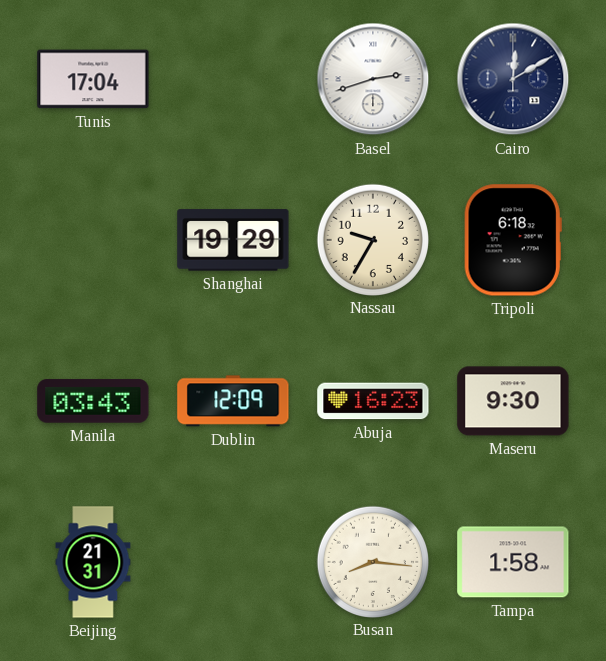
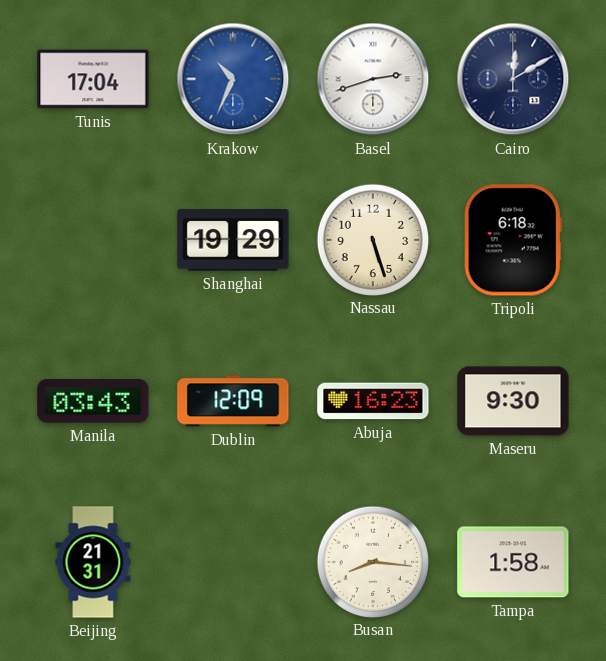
Krakow: none -> 10:34 (233, 79)
Nassau: 9:35 -> 5:27 (372, 239)
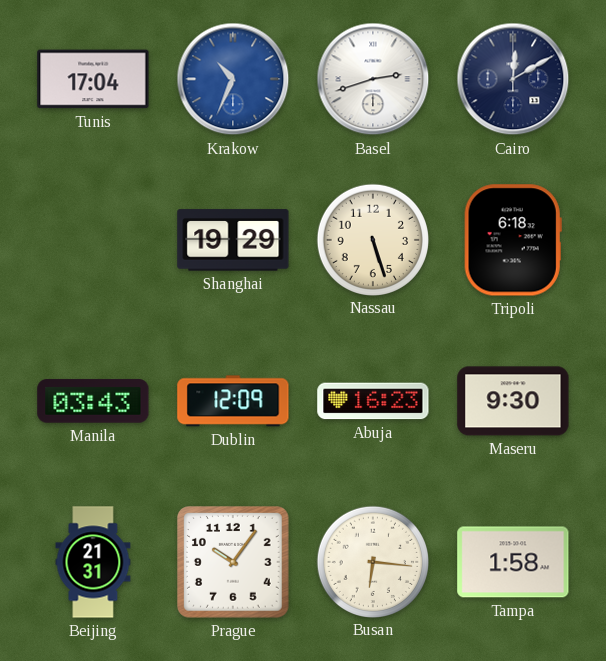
Prague: none -> 10:06 (234, 563)
Busan: 8:16 -> 6:16 (372, 561)
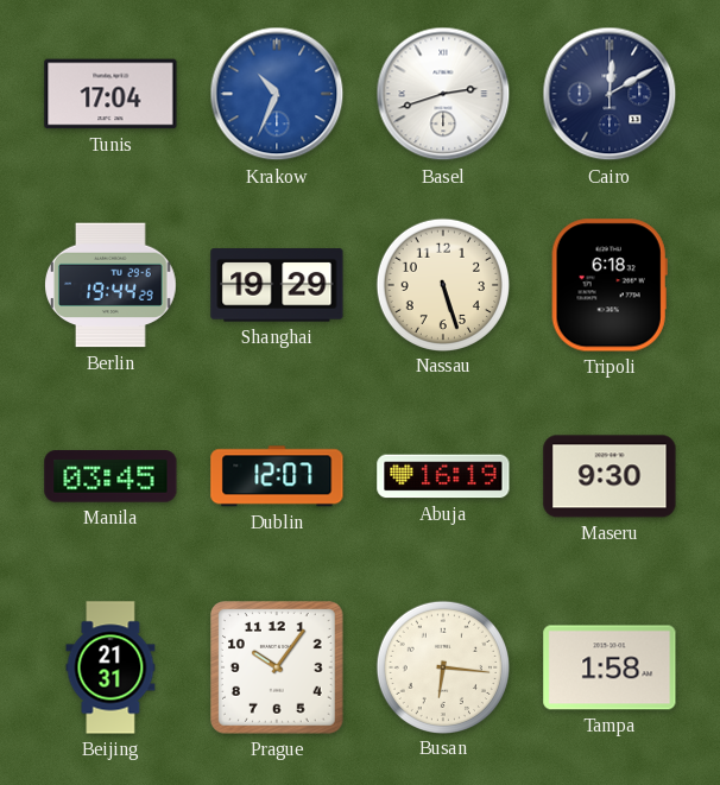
Berlin: none -> 19:44 (112, 285)
Manila: 03:43 -> 03:45 (110, 476)
Dublin: 12:09 -> 12:07 (277, 476)
Abuja: 16:23 -> 16:19 (443, 476)
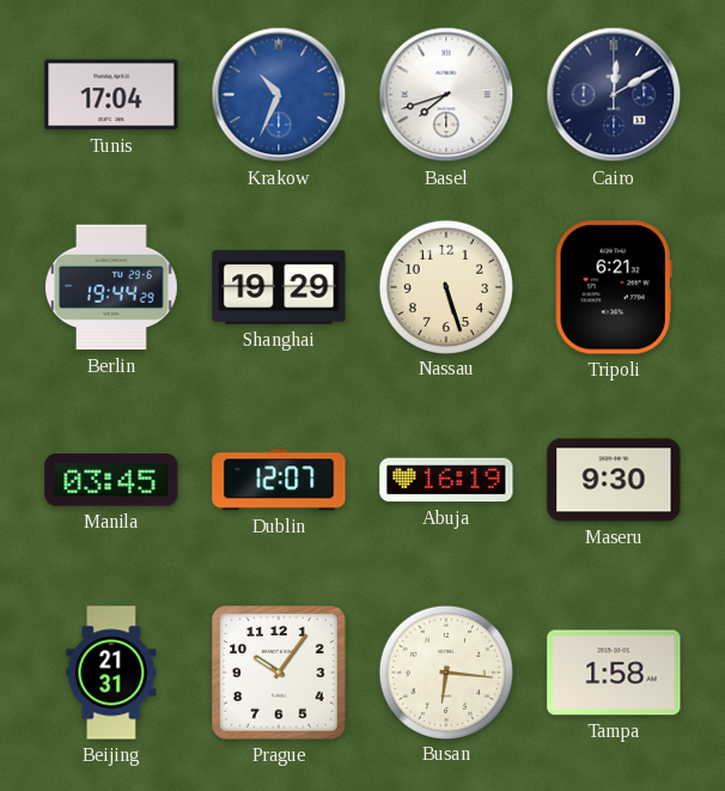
Basel: 2:42 -> 7:42 (446, 95)
Tripoli: 6:18 -> 6:21 (614, 287)
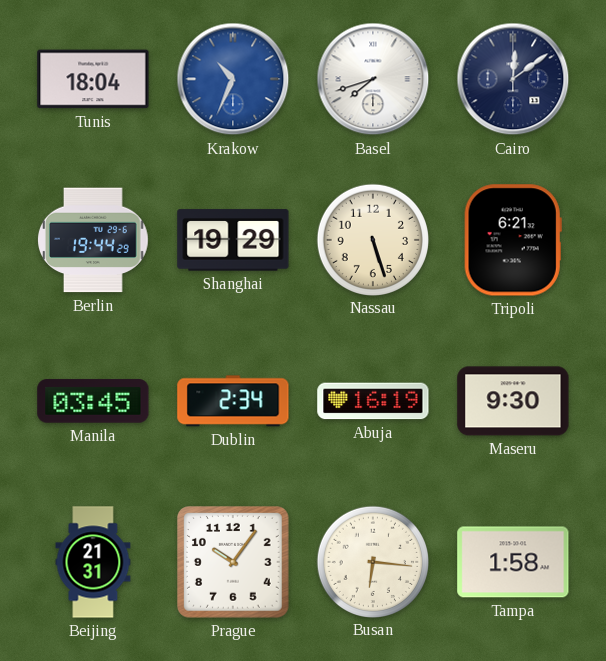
Tunis: 17:04 -> 18:04 (93, 79)
Cairo: 12:10 -> 12:09 (513, 79)
Dublin: 12:07 -> 2:34 (233, 401)
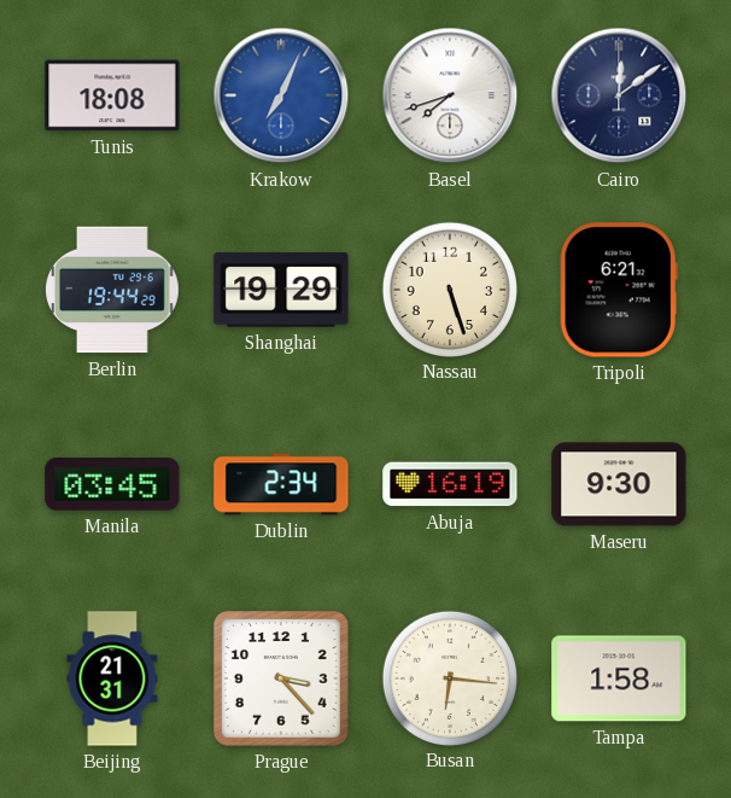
Tunis: 18:04 -> 18:08 (112, 95)
Krakow: 10:34 -> 7:04 (281, 95)
Prague: 10:06 -> 3:23 (282, 680)
